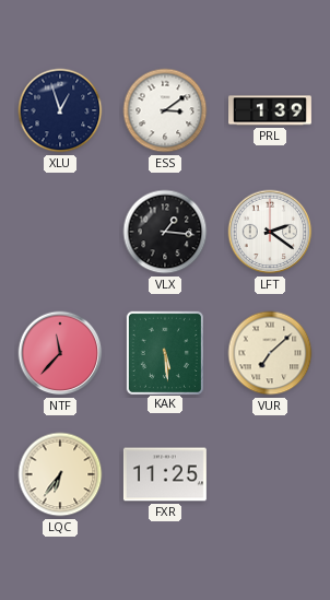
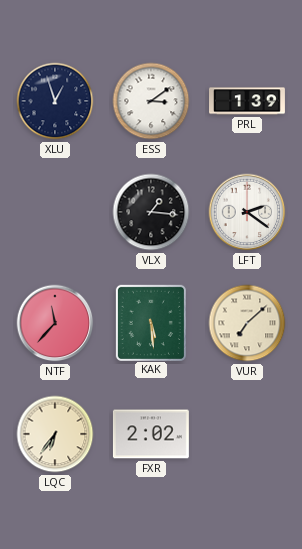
FXR: 11:25 -> 2:02 (151, 434)
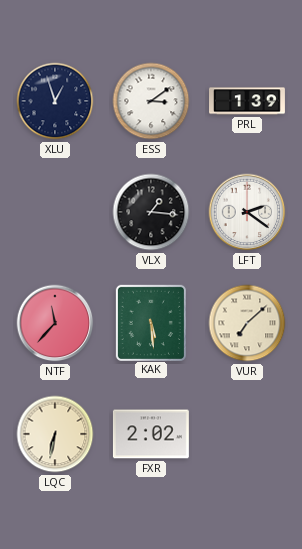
LQC: 6:36 -> 6:32 (55, 434)
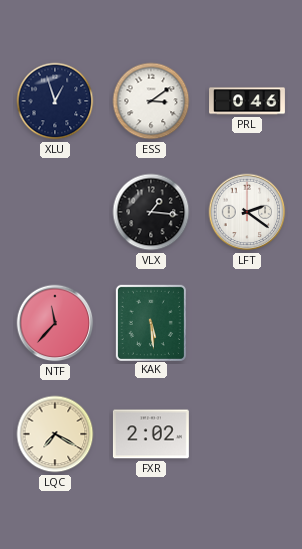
PRL: 1:39 -> 0:46 (248, 101)
VUR: 7:08 -> none (247, 323)
LQC: 6:32 -> 7:20 (55, 434)
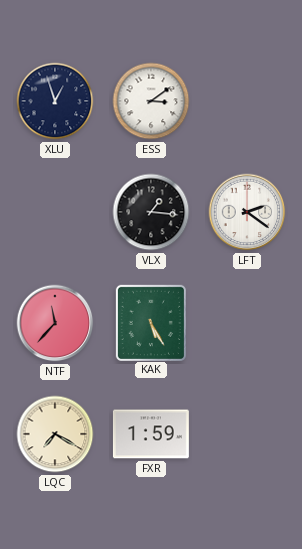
PRL: 0:46 -> none (248, 101)
KAK: 5:29 -> 5:25 (151, 322)
FXR: 2:02 -> 1:59 (151, 434)
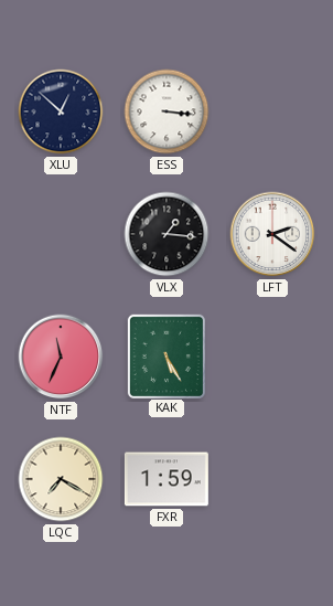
XLU: 12:57 -> 12:52 (61, 111)
ESS: 3:09 -> 3:16 (166, 111)
NTF: 11:37 -> 11:34 (61, 357)
